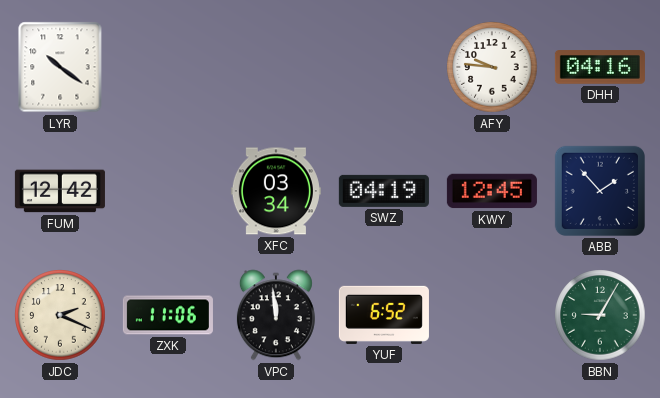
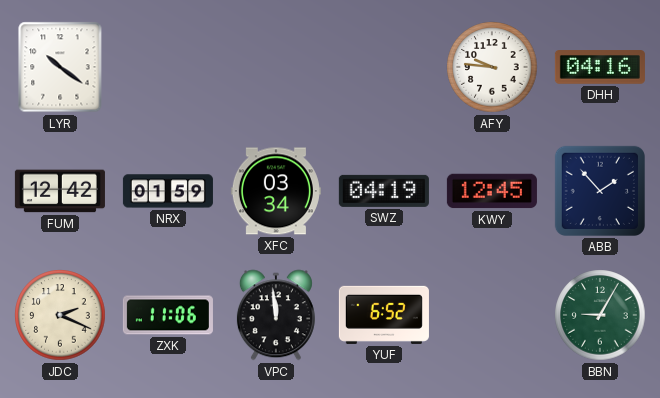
NRX: none -> 01:59 (168, 191)
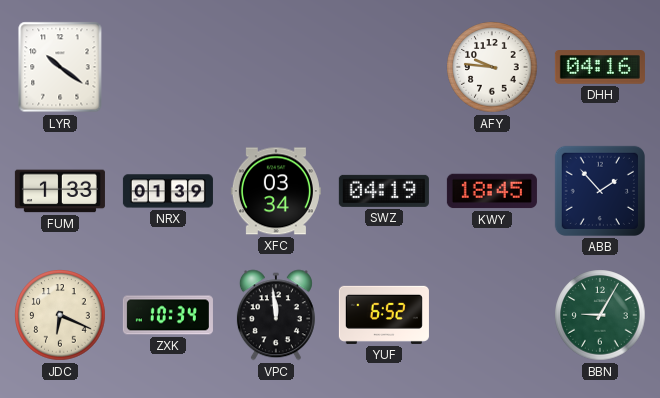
FUM: 12:42 -> 1:33 (60, 191)
NRX: 01:59 -> 01:39 (168, 191)
KWY: 12:45 -> 18:45 (492, 191)
JDC: 2:19 -> 6:19 (60, 315)
ZXK: 11:06 -> 10:34 (168, 315)
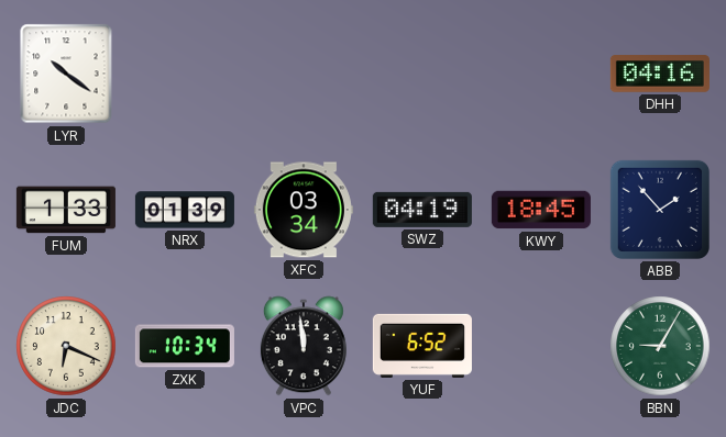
AFY: 9:46 -> none (492, 67)
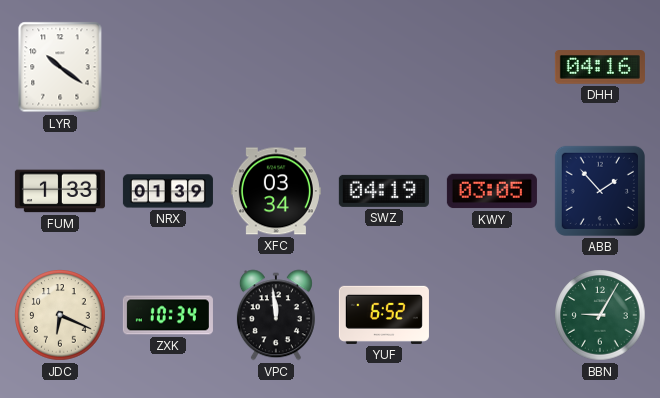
KWY: 18:45 -> 03:05 (492, 191)
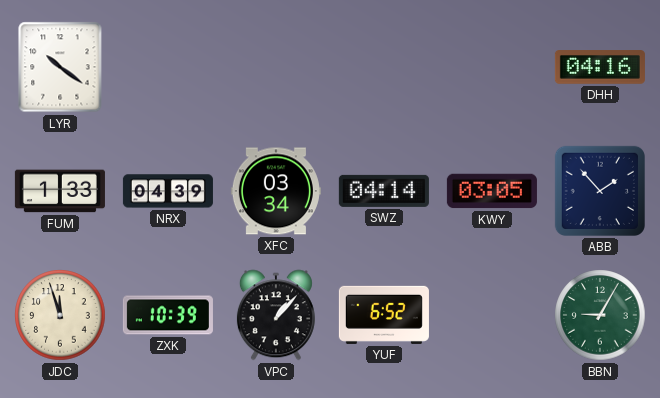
NRX: 01:39 -> 04:39 (168, 191)
SWZ: 04:19 -> 04:14 (384, 191)
JDC: 6:19 -> 11:57 (60, 315)
ZXK: 10:34 -> 10:39 (168, 315)
VPC: 11:59 -> 1:07 (276, 315)
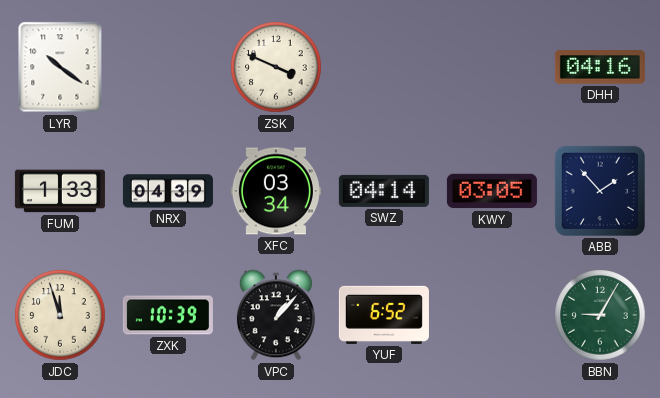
ZSK: none -> 3:49 (276, 67)
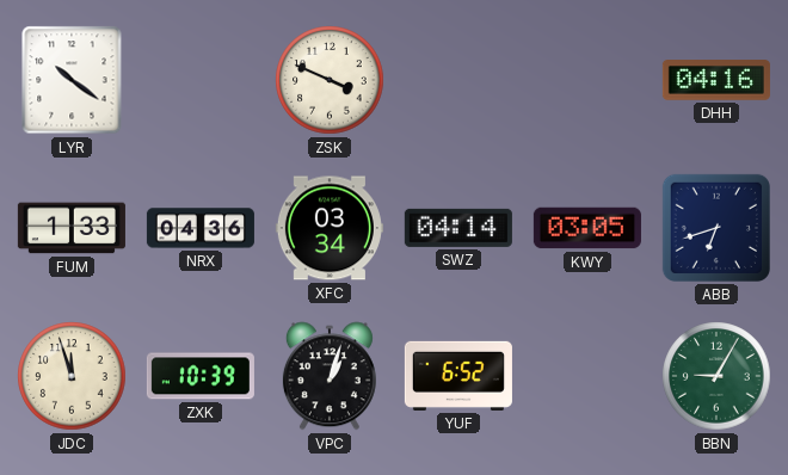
NRX: 04:39 -> 04:36 (201, 228)
ABB: 1:53 -> 6:42 (716, 228)
VPC: 1:07 -> 1:03 (330, 376)
